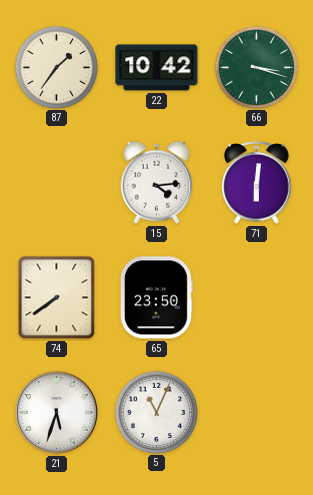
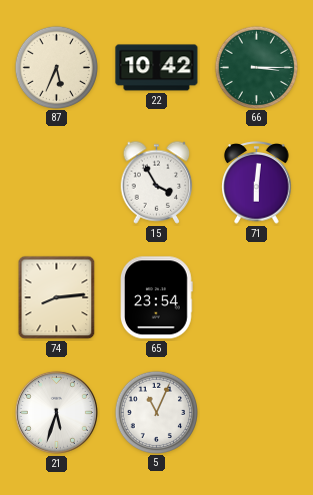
87: 1:36 -> 5:34 (56, 67)
66: 3:18 -> 3:15 (256, 67)
15: 4:14 -> 3:55 (157, 182)
74: 7:39 -> 8:14 (57, 298)
65: 23:50 -> 23:54 (157, 298)
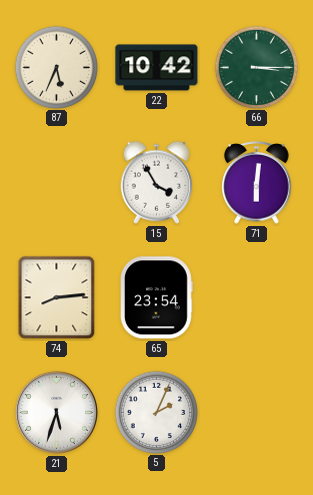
5: 11:04 -> 2:04 (156, 412)
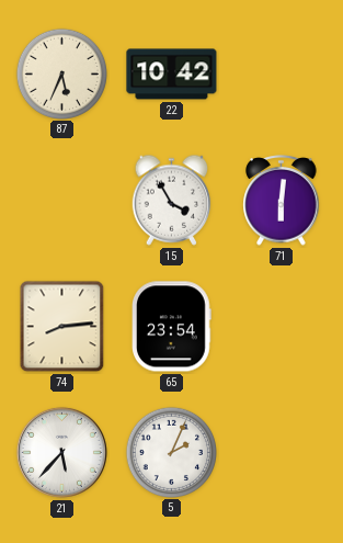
66: 3:15 -> none (256, 67)
21: 5:33 -> 5:37 (61, 452)
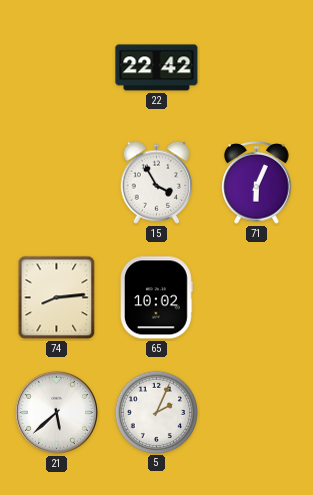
87: 5:34 -> none (61, 73)
22: 10:42 -> 22:42 (157, 68)
71: 6:01 -> 6:04 (257, 183)
65: 23:54 -> 10:02 (157, 298)
21: 5:37 -> 5:38 (56, 412)
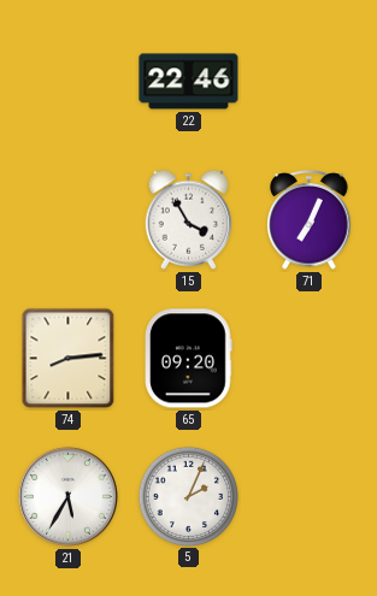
22: 22:42 -> 22:46 (189, 82)
71: 6:04 -> 7:04 (310, 220)
65: 10:02 -> 09:20 (189, 359)
21: 5:38 -> 5:35 (67, 496)
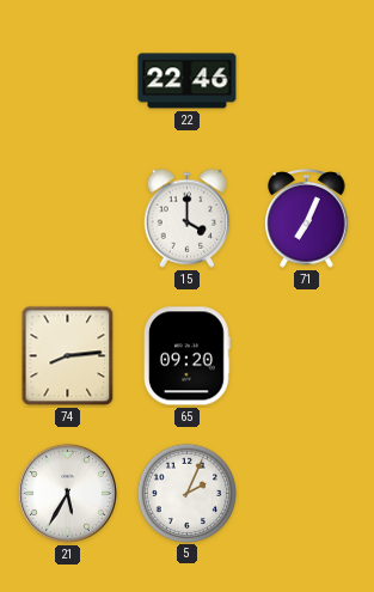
15: 3:55 -> 4:00 (188, 218)
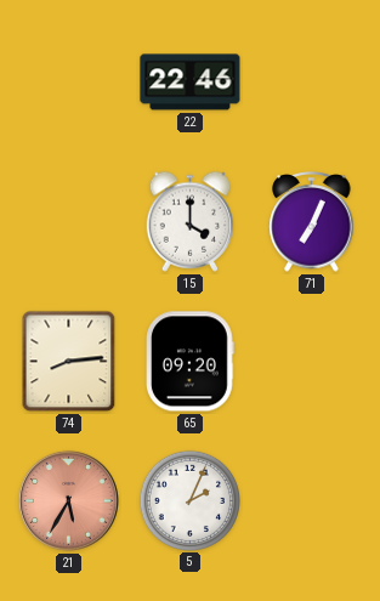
21 dial: white -> salmon (68, 500)
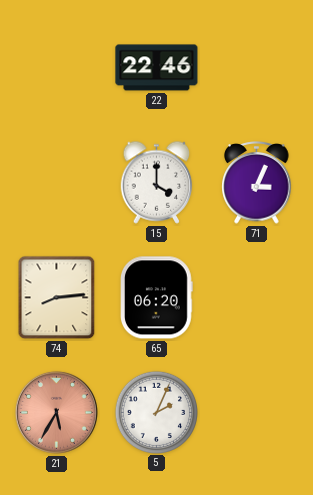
71: 7:04 -> 3:04 (257, 183)
65: 09:20 -> 06:20 (157, 298)
